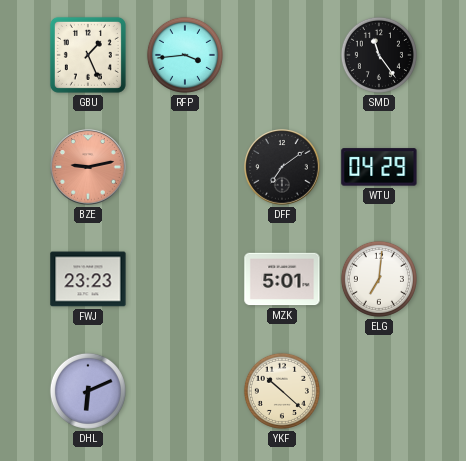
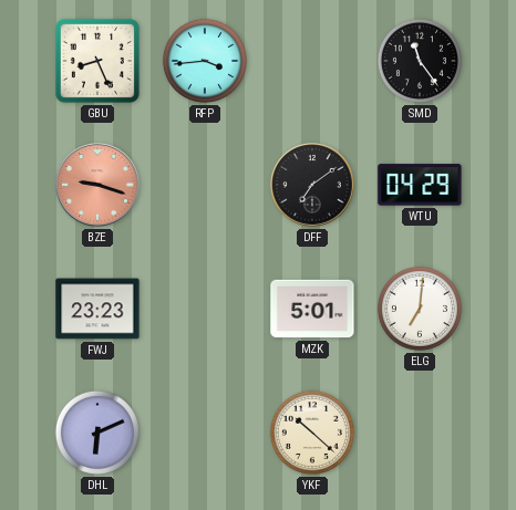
GBU: 1:26 -> 8:26 (97, 61)
BZE: 9:13 -> 9:18 (97, 185)
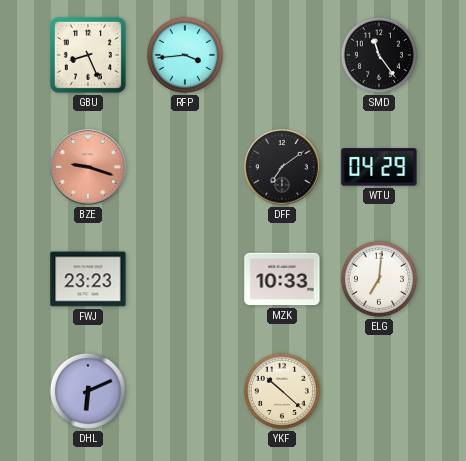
MZK: 5:01 -> 10:33 (282, 279)
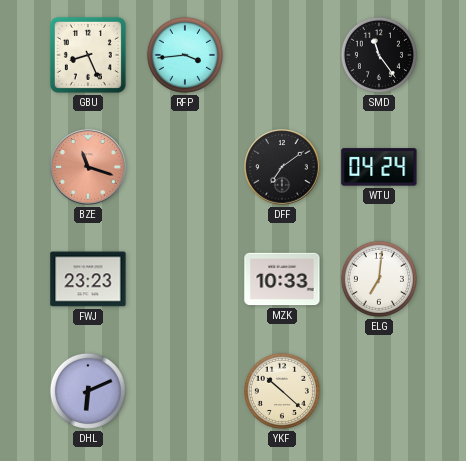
BZE: 9:18 -> 11:18 (88, 167)
WTU: 04:29 -> 04:24 (379, 167)
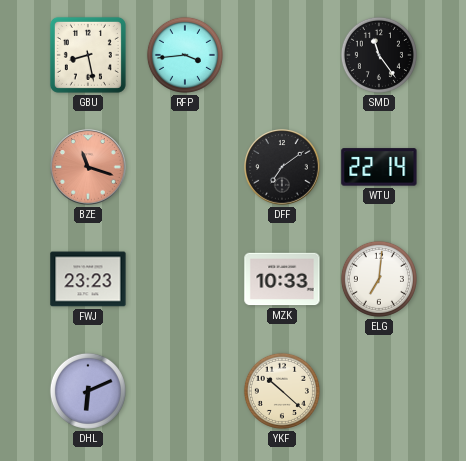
GBU: 8:26 -> 8:28 (88, 55)
WTU: 04:24 -> 22:14 (379, 167)
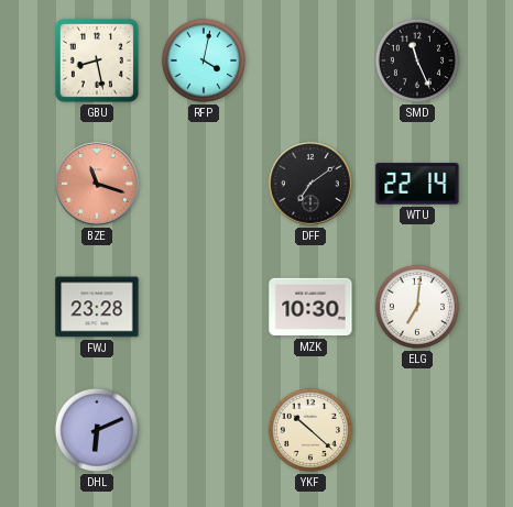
RFP: 3:44 -> 4:02 (204, 60)
SMD: 11:24 -> 11:26 (417, 60)
FWJ: 23:23 -> 23:28 (97, 307)
MZK: 10:33 -> 10:30 (310, 307)
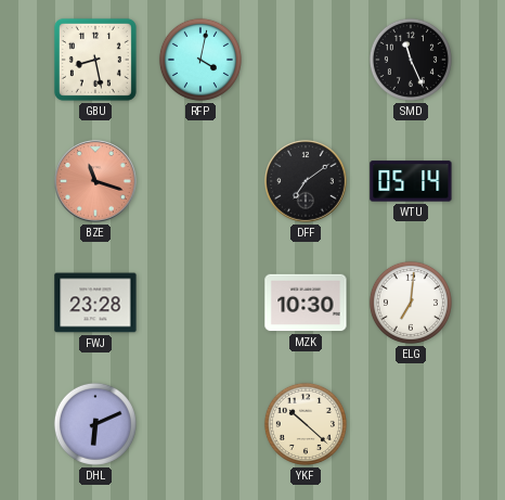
WTU: 22:14 -> 05:14 (411, 181)
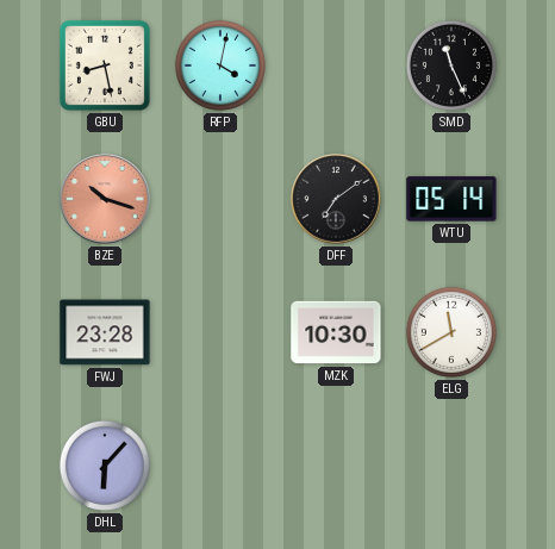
BZE: 11:18 -> 10:18 (105, 199)
ELG: 7:01 -> 11:40 (451, 332)
DHL: 6:11 -> 6:07 (105, 466)
YKF: 10:22 -> none (306, 424)
